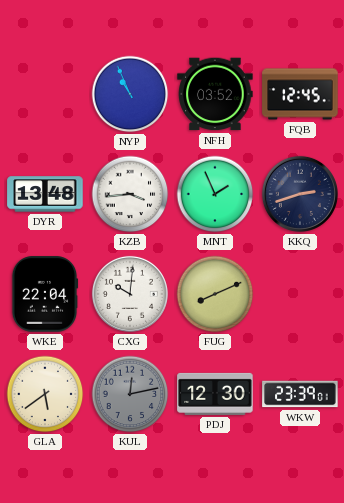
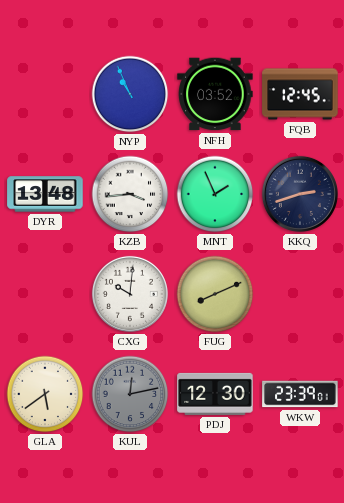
WKE: 22:04 -> none (45, 294)
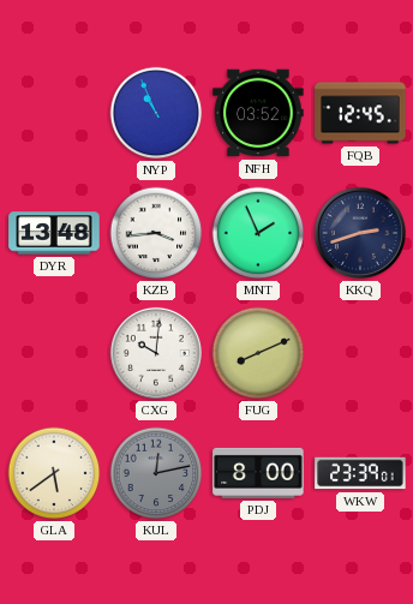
PDJ: 12:30 -> 8:00 (258, 473)
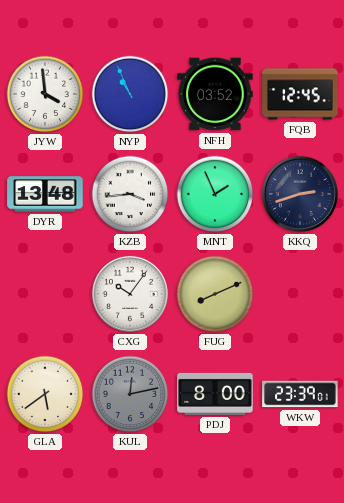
JYW: none -> 3:59 (45, 94)
CXG: 10:01 -> 10:06 (130, 294)
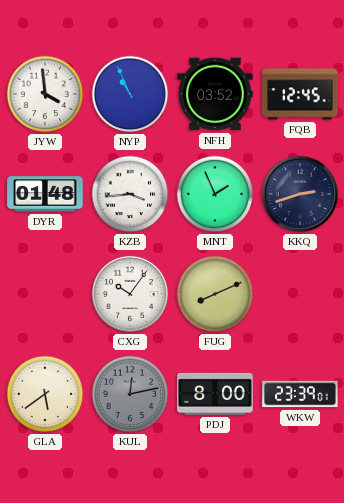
DYR: 13:48 -> 01:48 (45, 194)
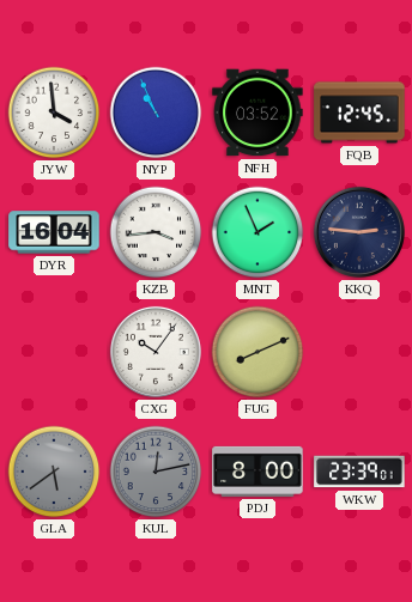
DYR: 01:48 -> 16:04 (54, 232)
KKQ: 2:42 -> 2:46 (359, 232)
GLA dial: cream -> grey (54, 472)
